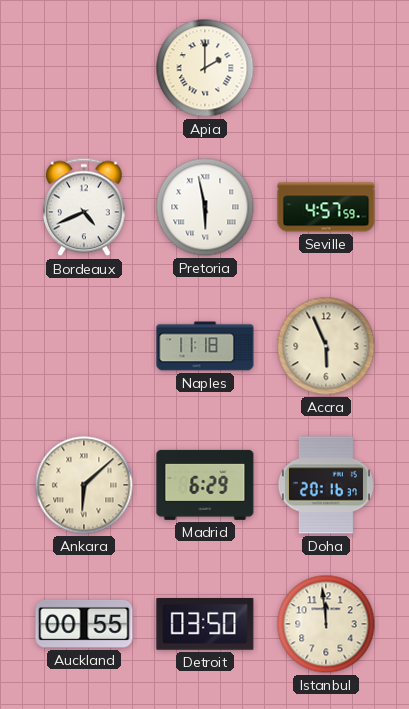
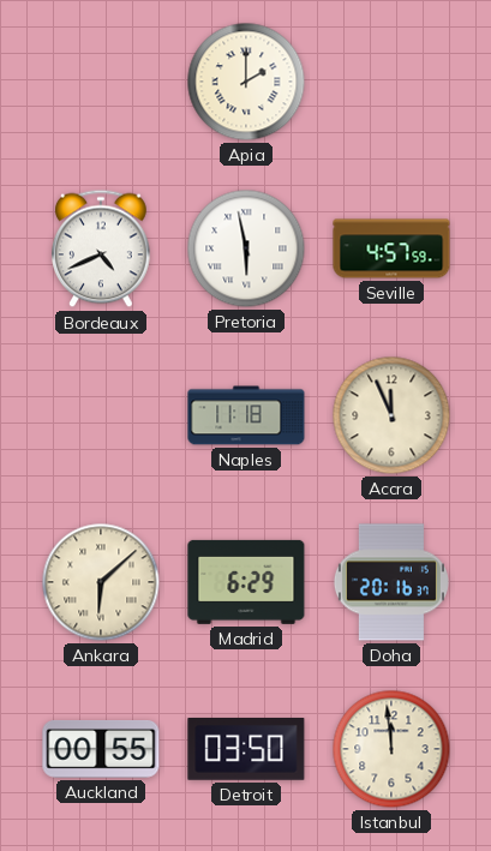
Accra: 5:56 -> 11:56 (391, 415)
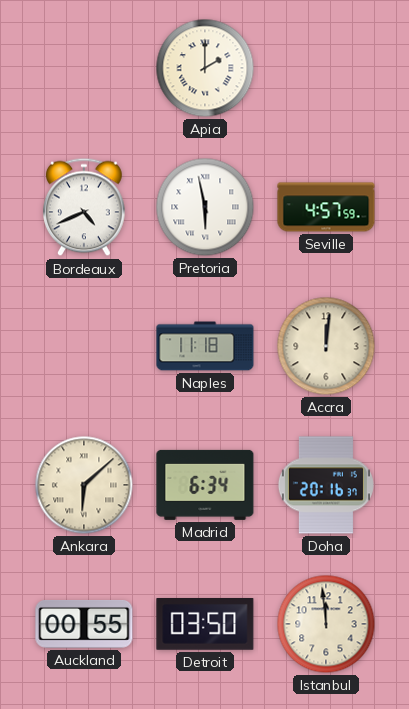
Accra: 11:56 -> 12:01 (326, 346)
Madrid: 6:29 -> 6:34 (205, 485)
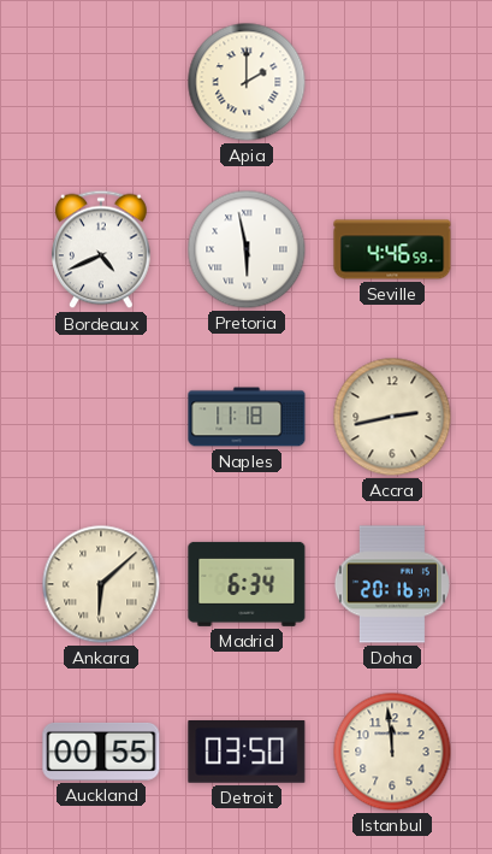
Seville: 4:57 -> 4:46 (392, 249)
Accra: 12:01 -> 2:43 (392, 417)
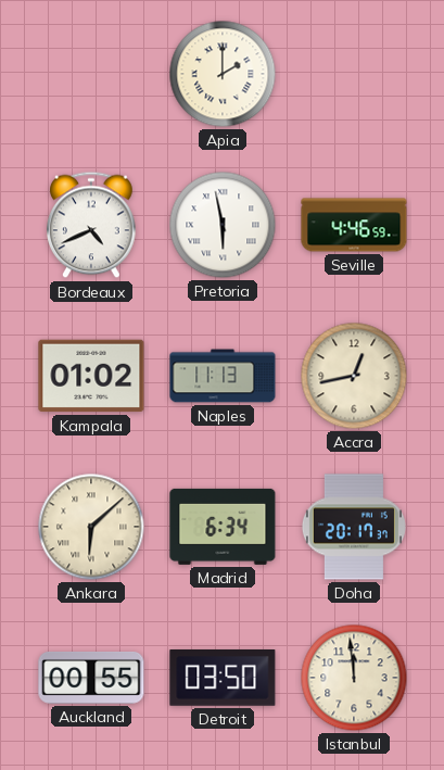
Kampala: none -> 01:02 (91, 376)
Naples: 11:18 -> 11:13 (223, 376)
Accra: 2:43 -> 12:43 (354, 376)
Doha: 20:16 -> 20:17 (354, 527)
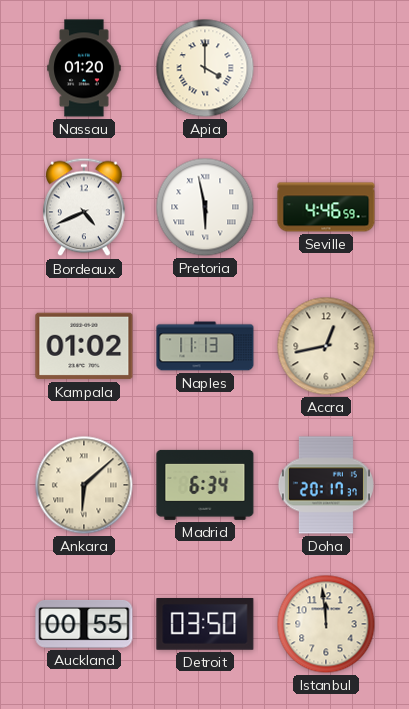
Nassau: none -> 01:20 (84, 68)
Apia: 2:00 -> 4:00 (205, 68)
